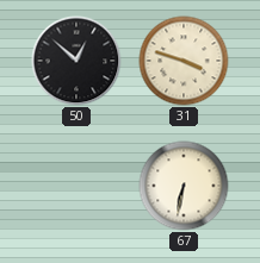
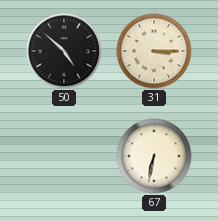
50: 12:52 -> 4:52 (64, 51)
31: 3:48 -> 3:15 (154, 51)
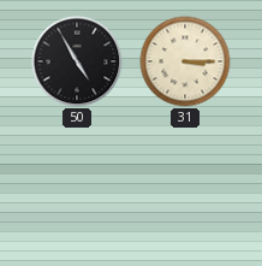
50: 4:52 -> 4:55 (77, 61)
67: 6:32 -> none (154, 156)
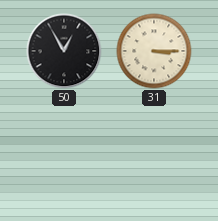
50: 4:55 -> 12:55 (64, 51)
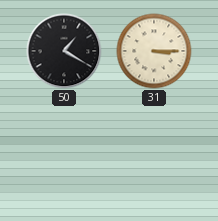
50: 12:55 -> 1:20 (64, 51)
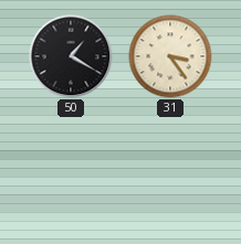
31: 3:15 -> 3:24 (170, 56)
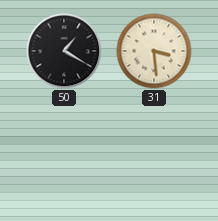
31: 3:24 -> 3:29 (154, 51)
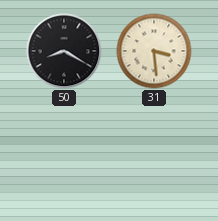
50: 1:20 -> 8:20 (64, 51)
